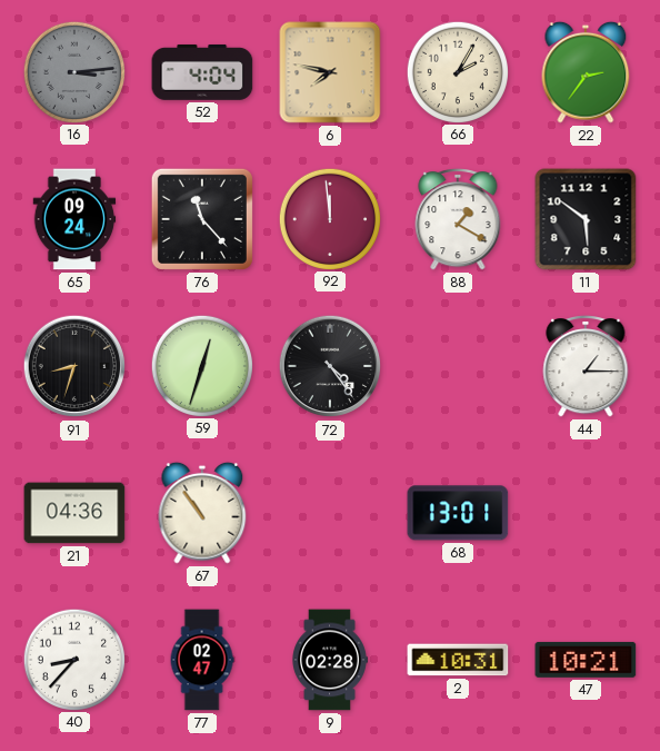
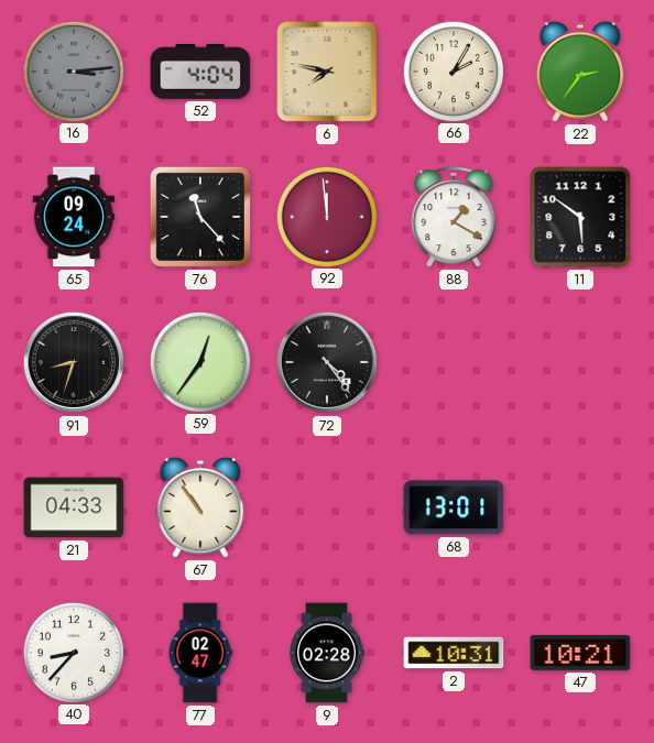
59: 12:33 -> 12:36 (199, 361)
44: 1:15 -> none (586, 367)
21: 04:36 -> 04:33 (74, 507)
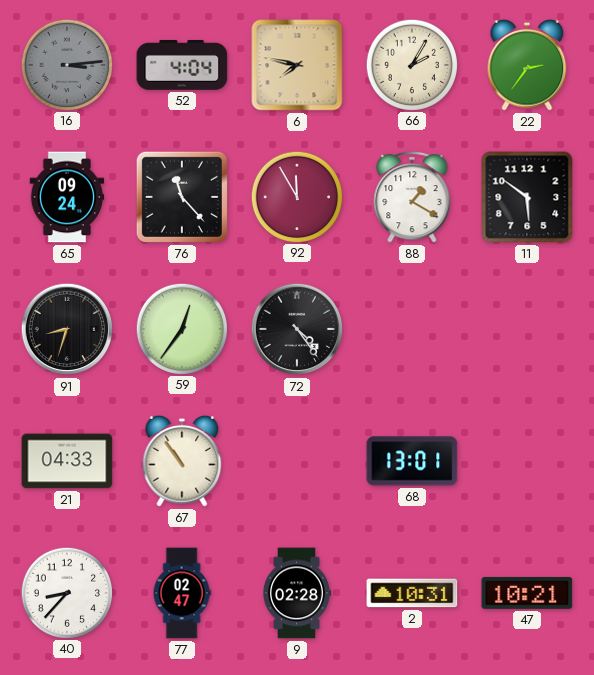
92: 11:59 -> 11:55 (296, 196)
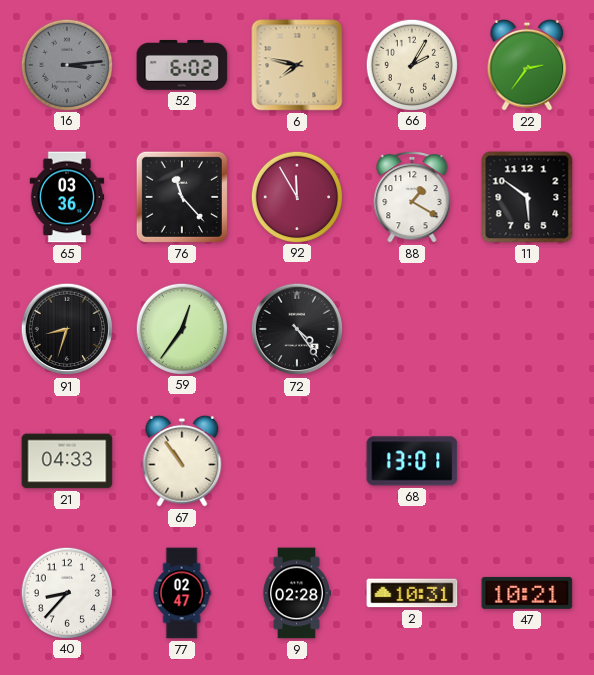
52: 4:04 -> 6:02 (182, 65)
65: 09:24 -> 03:36 (67, 197)
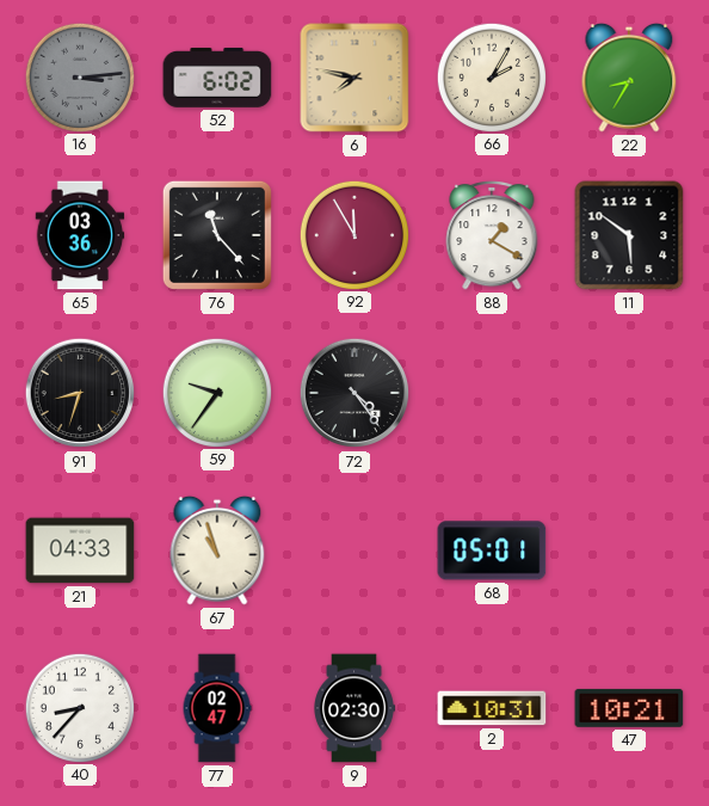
22: 2:36 -> 8:35 (629, 78)
59: 12:36 -> 9:36 (216, 392)
67: 10:54 -> 10:57 (217, 550)
68: 13:01 -> 05:01 (492, 550)
9: 02:28 -> 02:30 (354, 708)
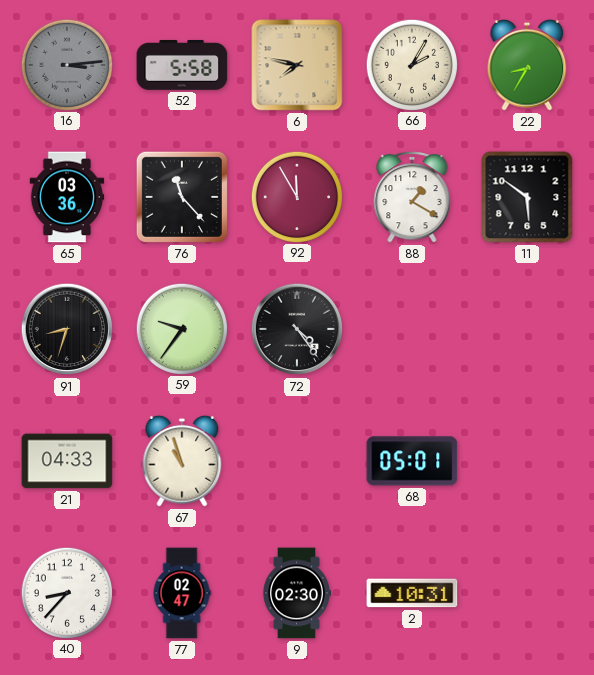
52: 6:02 -> 5:58 (182, 65)
47: 10:21 -> none (629, 708)
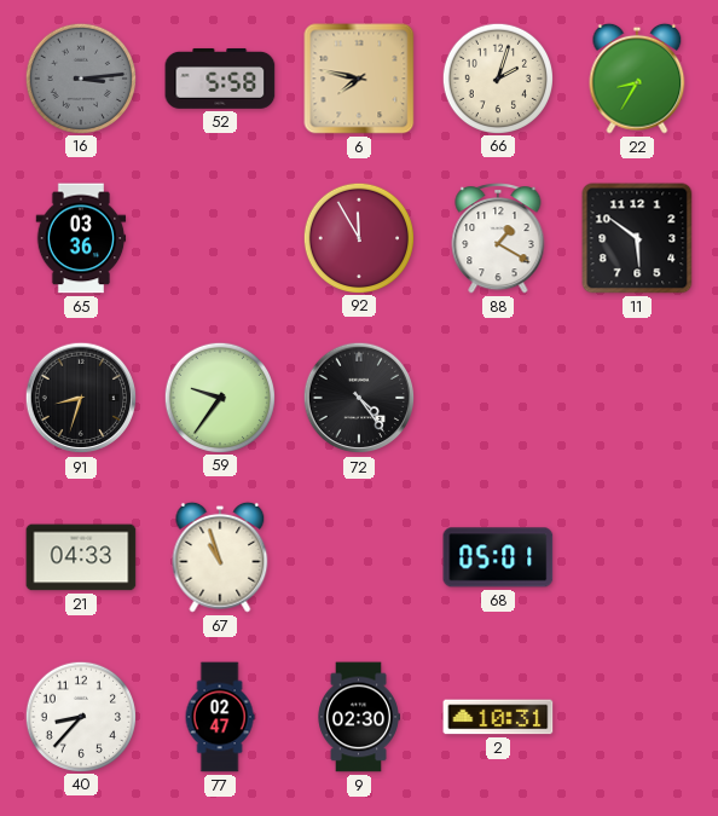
66: 2:05 -> 2:03 (497, 77)
76: 11:23 -> none (182, 197)
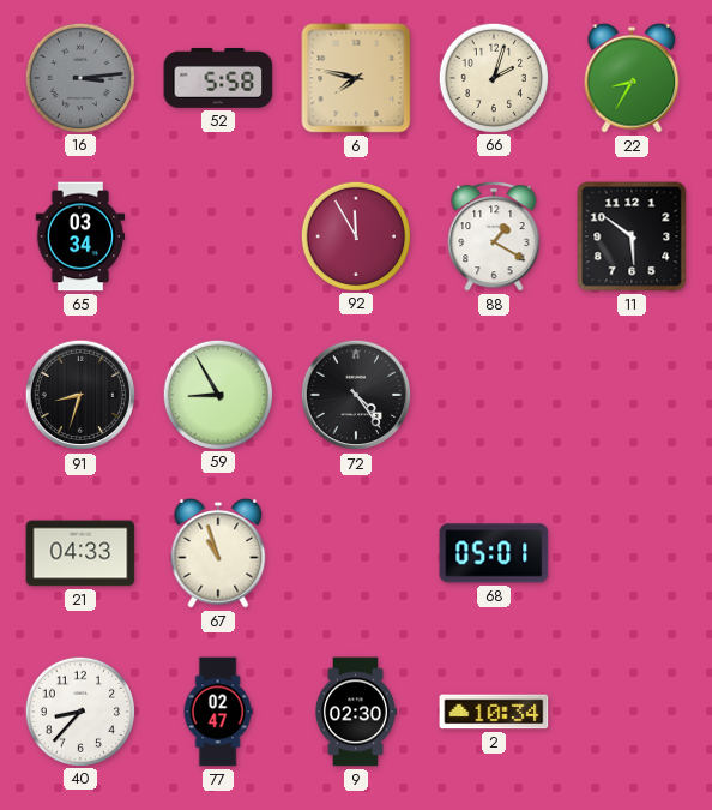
65: 03:36 -> 03:34 (80, 236)
59: 9:36 -> 8:55 (217, 394)
2: 10:31 -> 10:34 (494, 712)
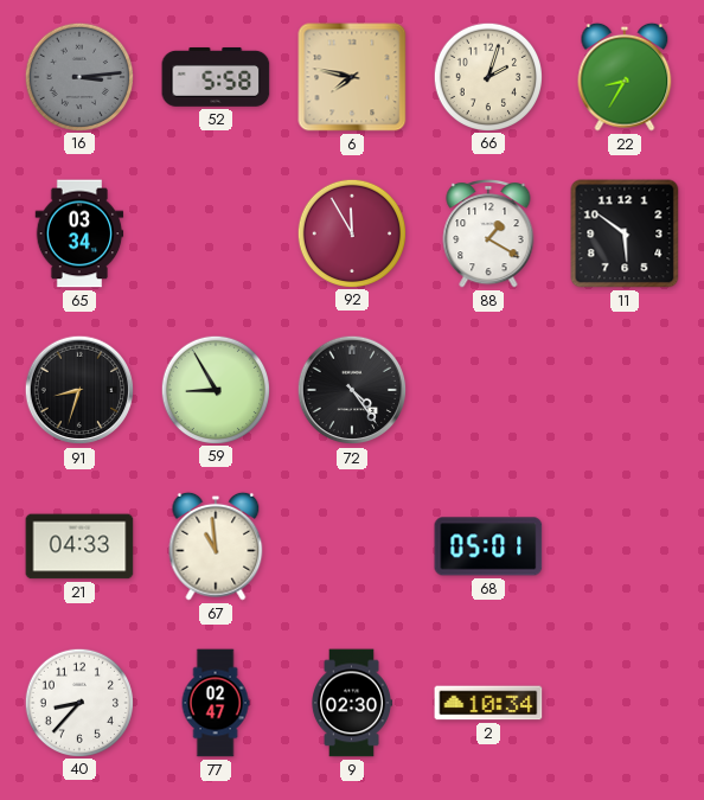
67: 10:57 -> 10:59 (216, 546)
